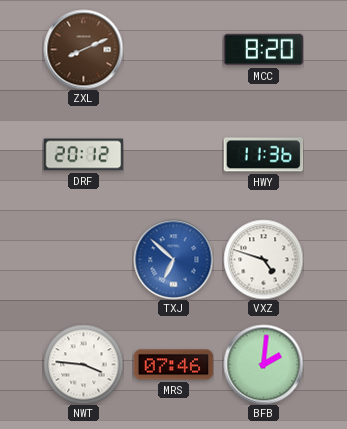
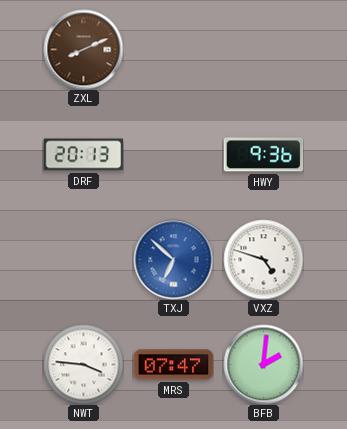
MCC: 8:20 -> none (263, 50)
DRF: 20:12 -> 20:13 (83, 155)
HWY: 11:36 -> 9:36 (263, 155)
MRS: 07:46 -> 07:47 (173, 365)
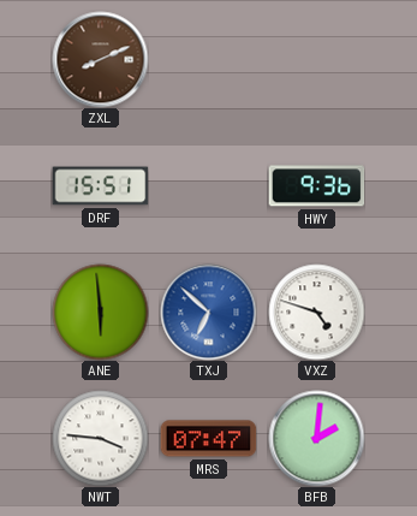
DRF: 20:13 -> 15:51 (100, 186)
ANE: none -> 5:59 (100, 312)
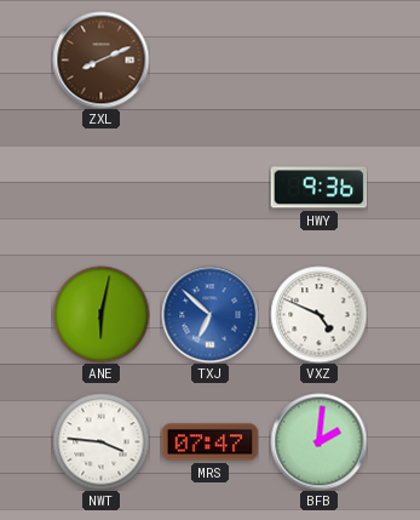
DRF: 15:51 -> none (100, 186)
ANE: 5:59 -> 6:02 (100, 314)
VXZ: 4:48 -> 4:49 (318, 314)
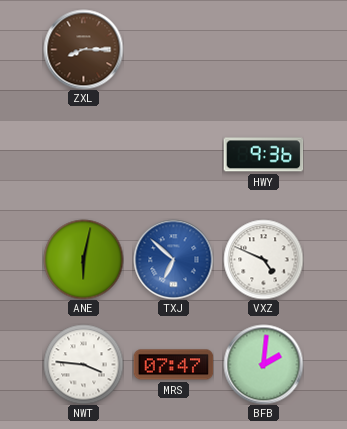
ZXL: 8:11 -> 8:15 (83, 49)
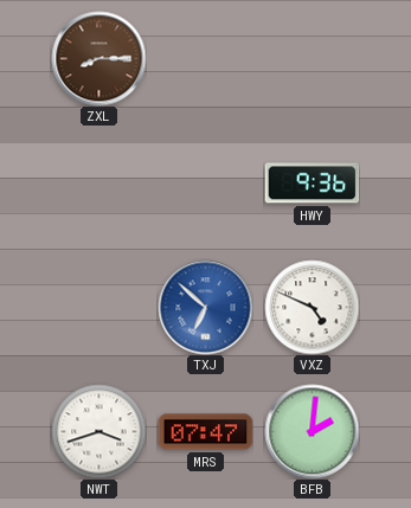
ANE: 6:02 -> none (83, 259)
NWT: 3:46 -> 3:42 (98, 431)
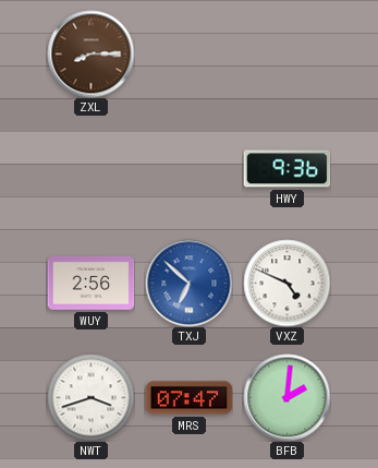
WUY: none -> 2:56 (90, 284)
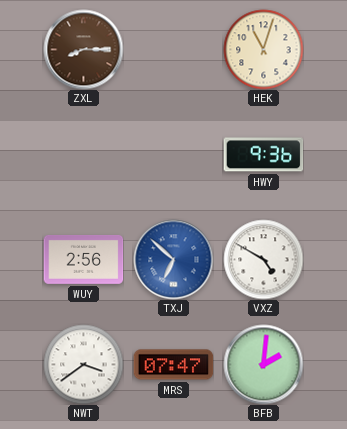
HEK: none -> 11:03 (263, 49)
VXZ: 4:49 -> 4:50 (263, 259)
NWT: 3:42 -> 3:39 (83, 364)
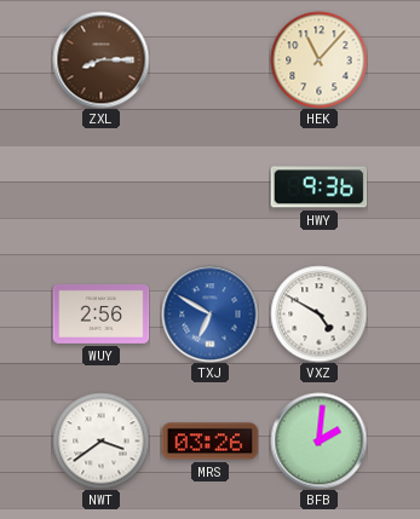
HEK: 11:03 -> 11:07 (318, 59)
TXJ: 6:52 -> 6:50 (209, 313)
MRS: 07:47 -> 03:26 (209, 442)
